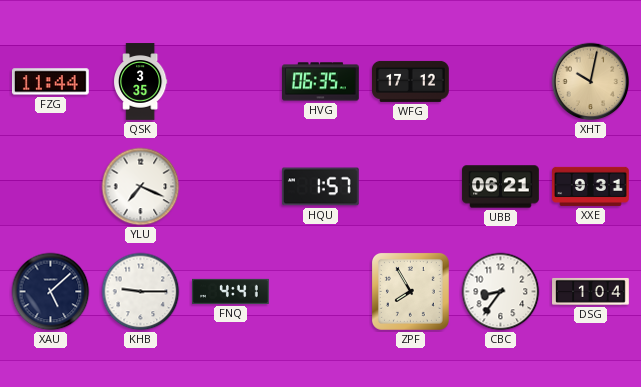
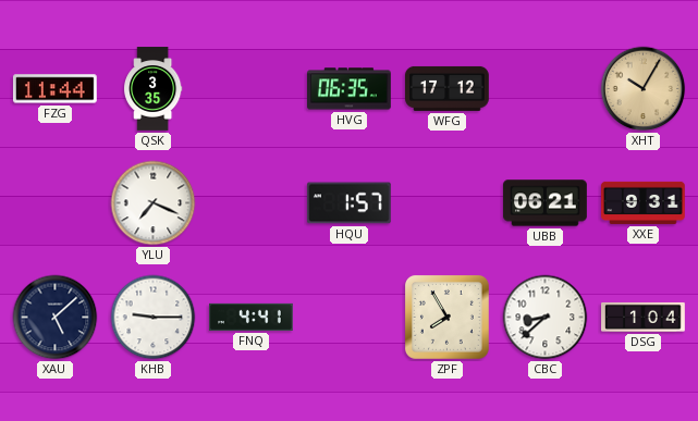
XHT: 10:02 -> 10:05 (644, 89)
CBC: 8:36 -> 8:38 (546, 318)
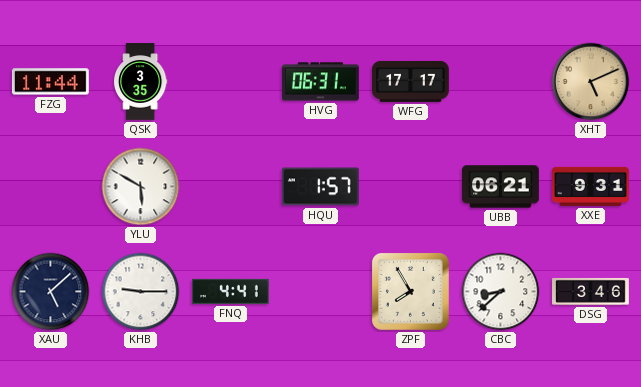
HVG: 06:35 -> 06:31 (321, 82)
WFG: 17:12 -> 17:17 (411, 81)
XHT: 10:05 -> 5:11 (591, 82)
YLU: 7:19 -> 5:50 (141, 187)
DSG: 1:04 -> 3:46 (591, 292)
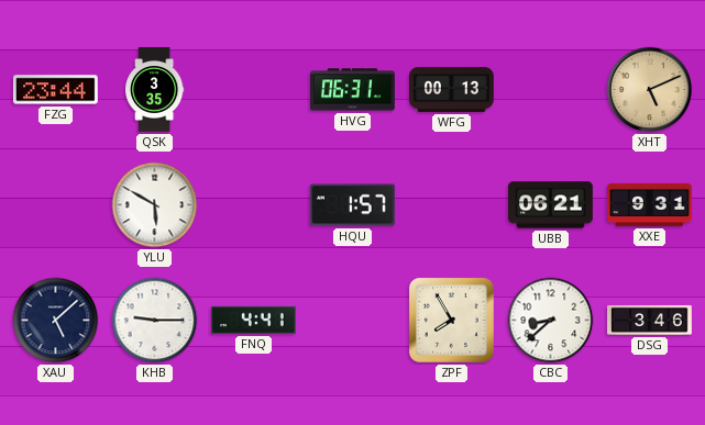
FZG: 11:44 -> 23:44 (56, 90)
WFG: 17:17 -> 00:13 (452, 89)
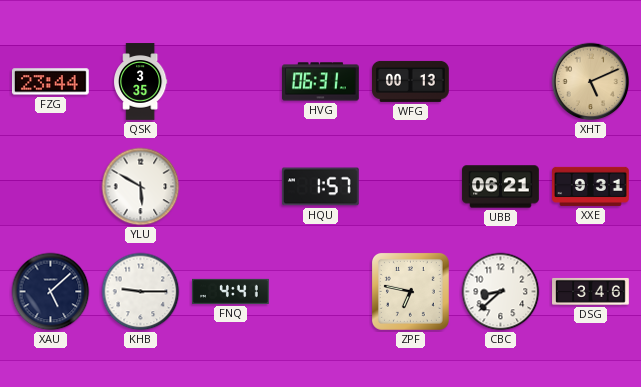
ZPF: 7:55 -> 6:47 (410, 291)
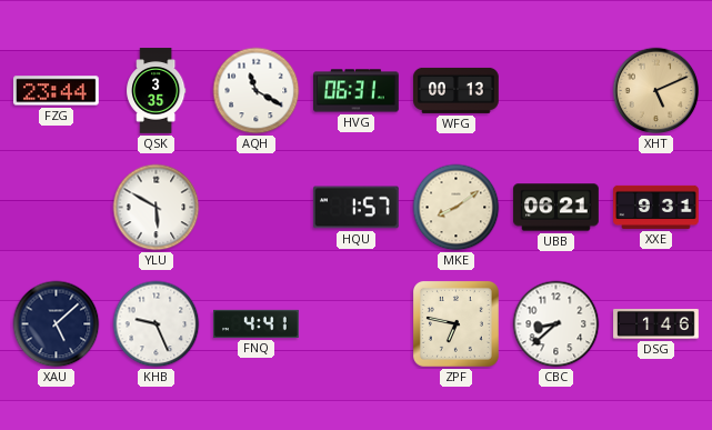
AQH: none -> 11:20 (257, 91)
MKE: none -> 8:09 (457, 208)
KHB: 9:15 -> 9:26 (157, 324)
DSG: 3:46 -> 1:46 (656, 324)
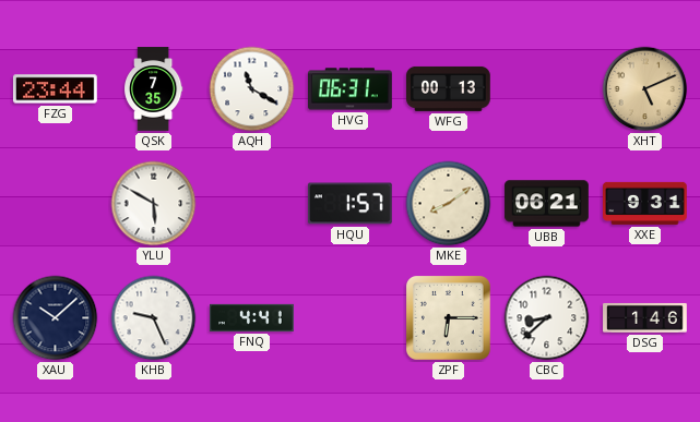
QSK: 3:35 -> 7:35 (154, 89)
XAU: 5:08 -> 10:08 (56, 318)
ZPF: 6:47 -> 6:15 (448, 317)
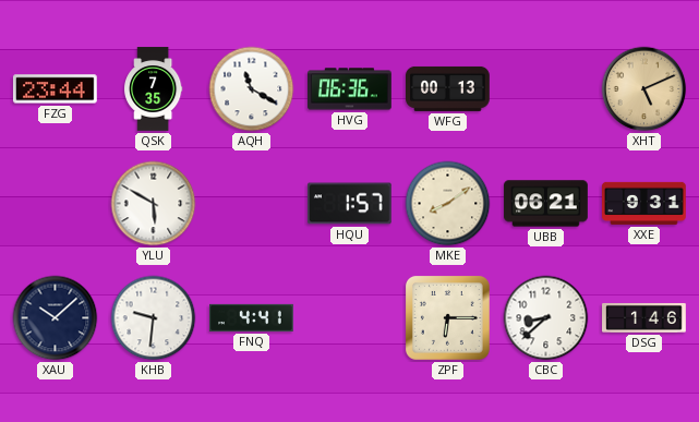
HVG: 06:31 -> 06:36 (350, 89)
KHB: 9:26 -> 9:31 (154, 318)
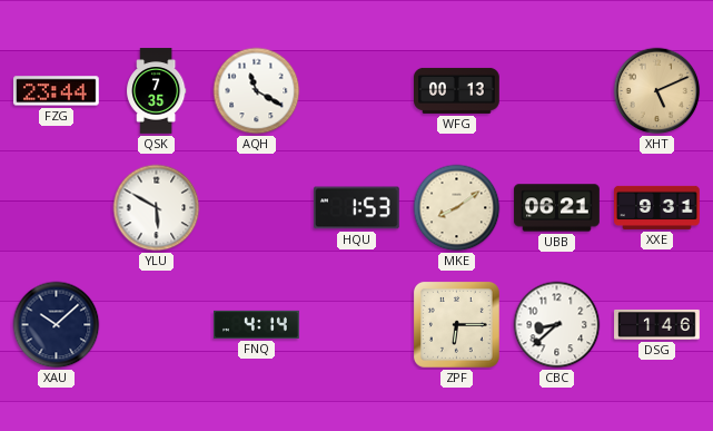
HVG: 06:36 -> none (350, 89)
HQU: 1:57 -> 1:53 (356, 208)
KHB: 9:31 -> none (154, 318)
FNQ: 4:41 -> 4:14 (257, 324)
